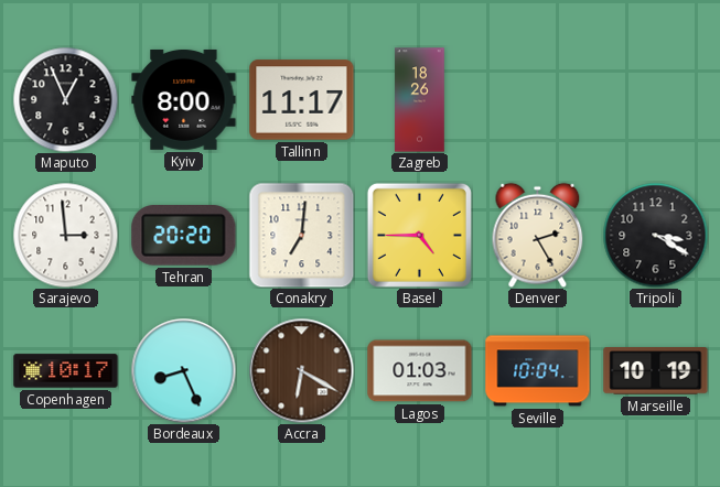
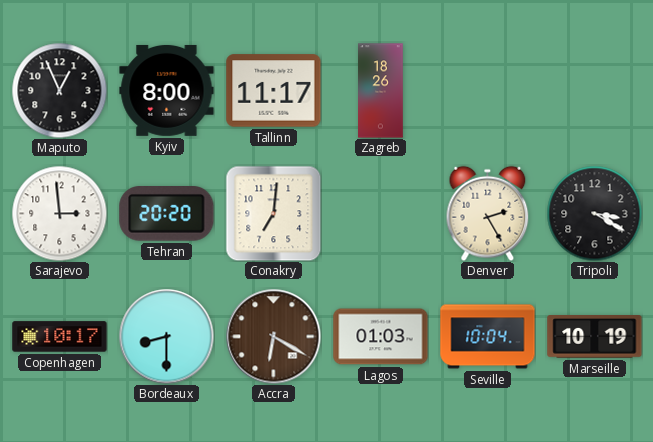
Basel: 4:45 -> none (419, 235)
Bordeaux: 8:26 -> 8:30 (166, 336)
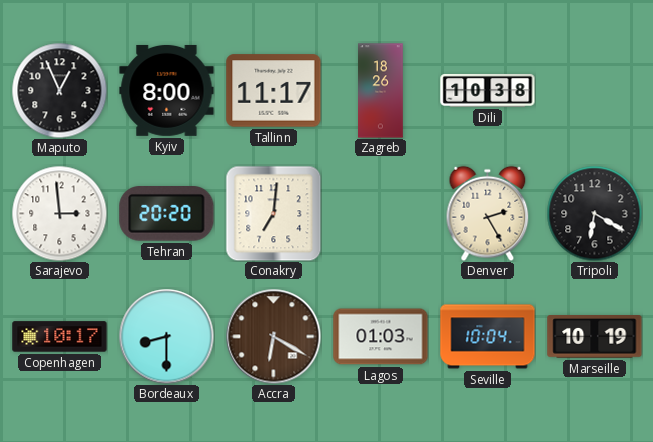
Dili: none -> 10:38 (488, 90)
Tripoli: 3:20 -> 6:20 (594, 213)
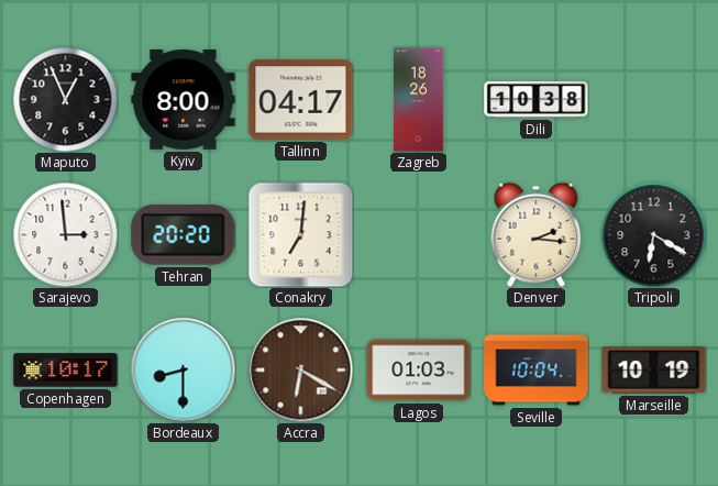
Tallinn: 11:17 -> 04:17 (301, 100)
Denver: 2:25 -> 2:16 (537, 234)
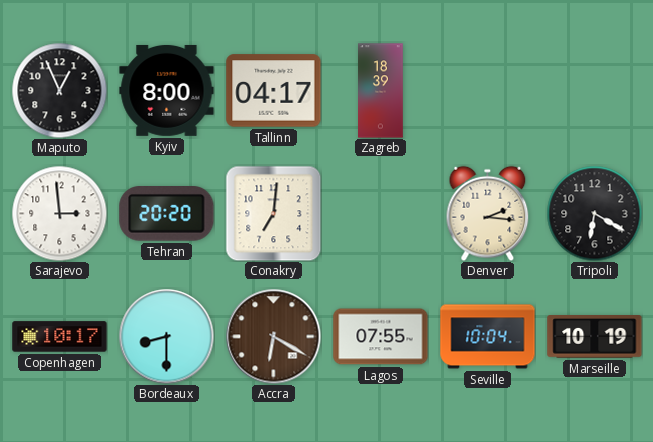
Zagreb: 18:26 -> 18:39 (381, 91)
Dili: 10:38 -> none (537, 99)
Lagos: 01:03 -> 07:55 (381, 337)
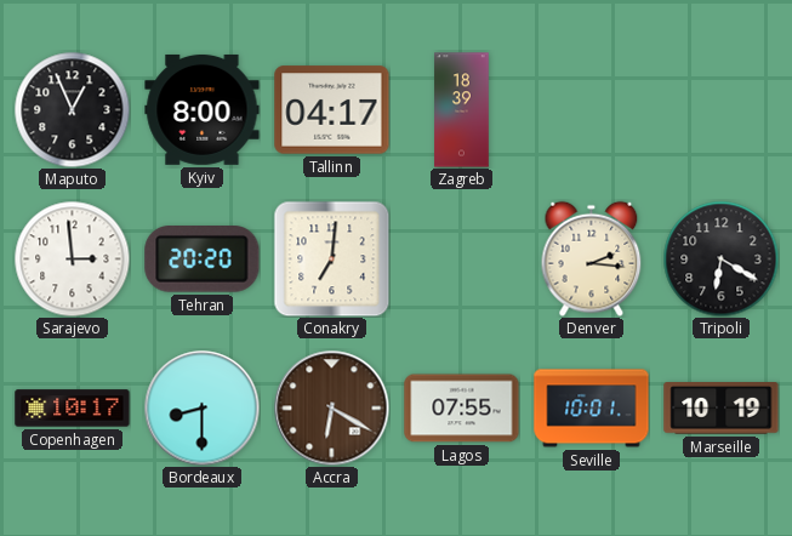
Seville: 10:04 -> 10:01 (592, 409)
